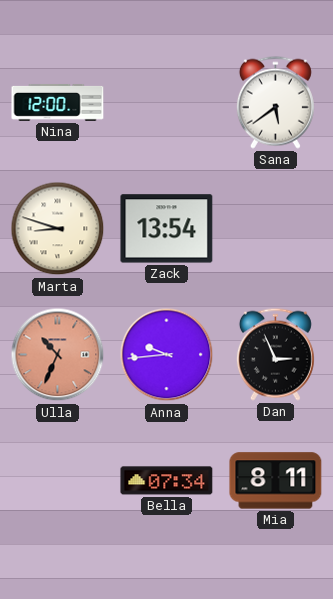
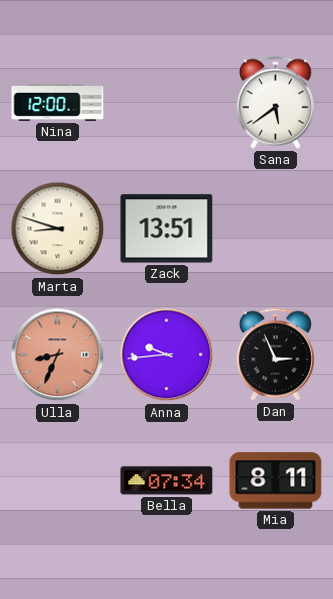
Zack: 13:54 -> 13:51 (167, 229)
Ulla: 10:34 -> 8:34 (58, 355)
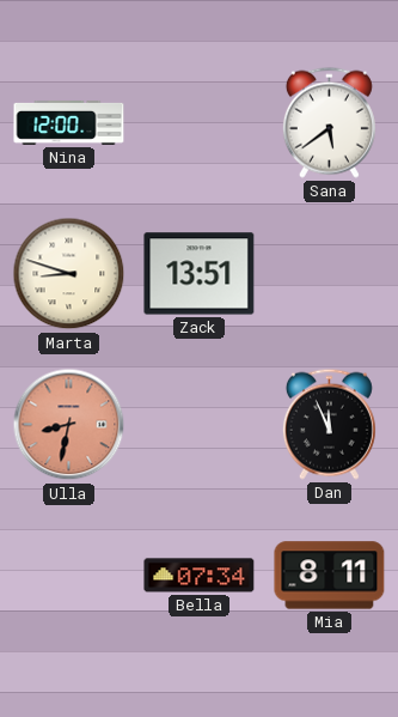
Ulla: 8:34 -> 8:32 (69, 425)
Anna: 9:44 -> none (167, 355)
Dan: 2:56 -> 11:56 (329, 424)
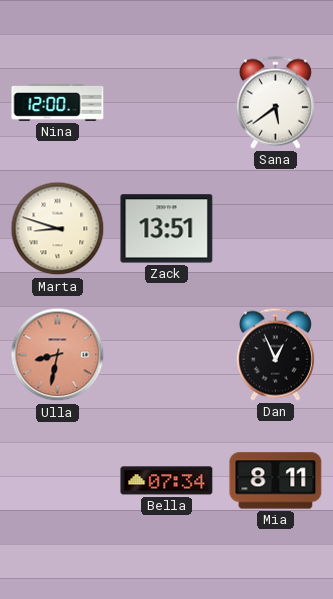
Dan: 11:56 -> 12:56 (275, 354)
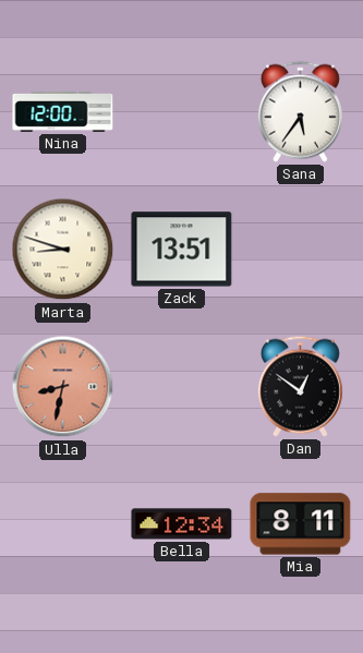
Sana: 5:39 -> 5:36 (300, 111)
Dan: 12:56 -> 12:51 (300, 386)
Bella: 07:34 -> 12:34 (182, 524)
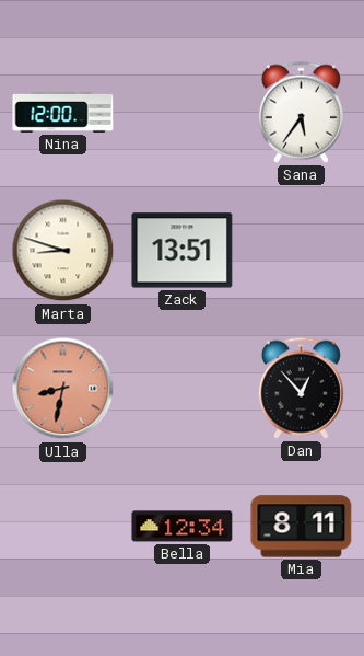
Dan: 12:51 -> 12:53 (301, 388)
